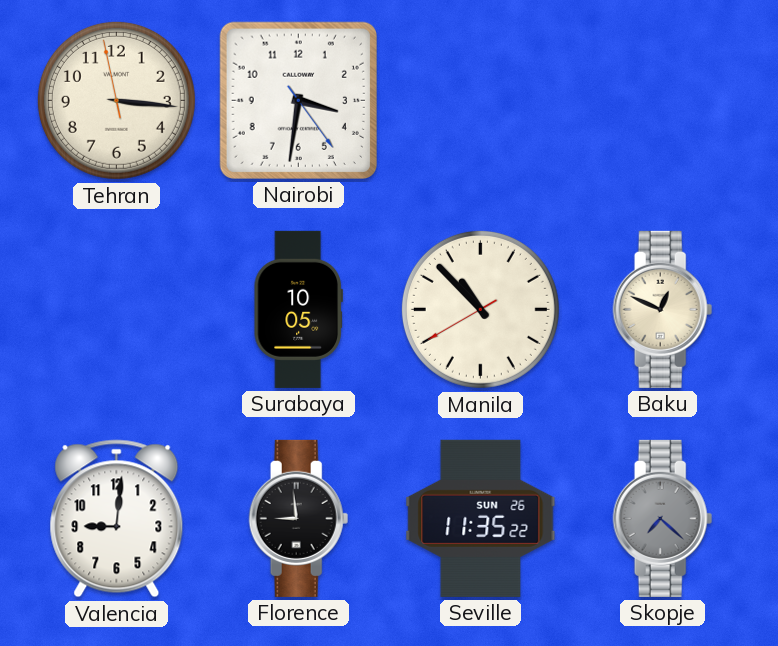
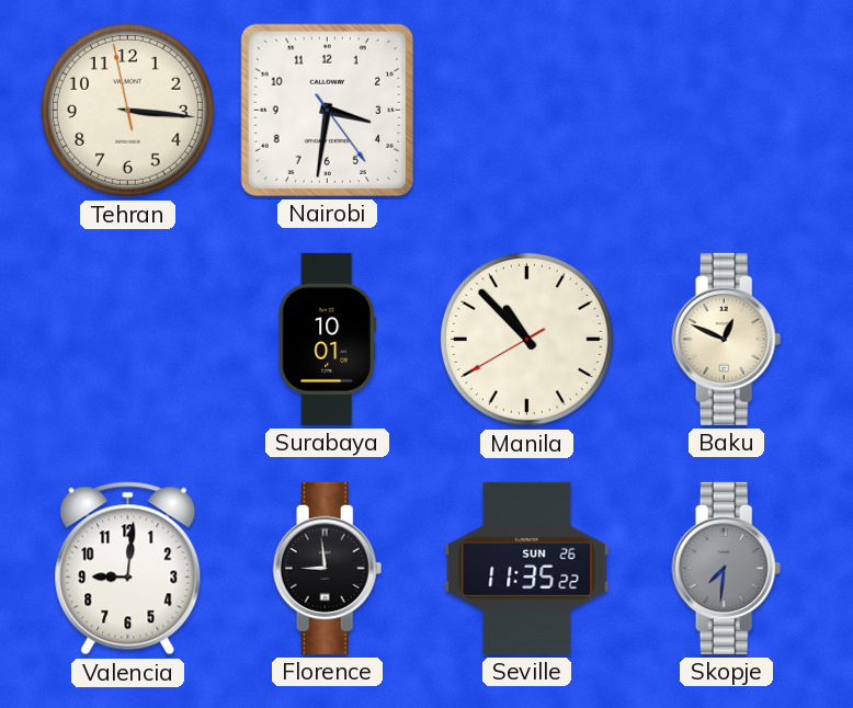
Surabaya: 10:05 -> 10:01 (327, 339)
Skopje: 7:22 -> 7:31 (727, 568)
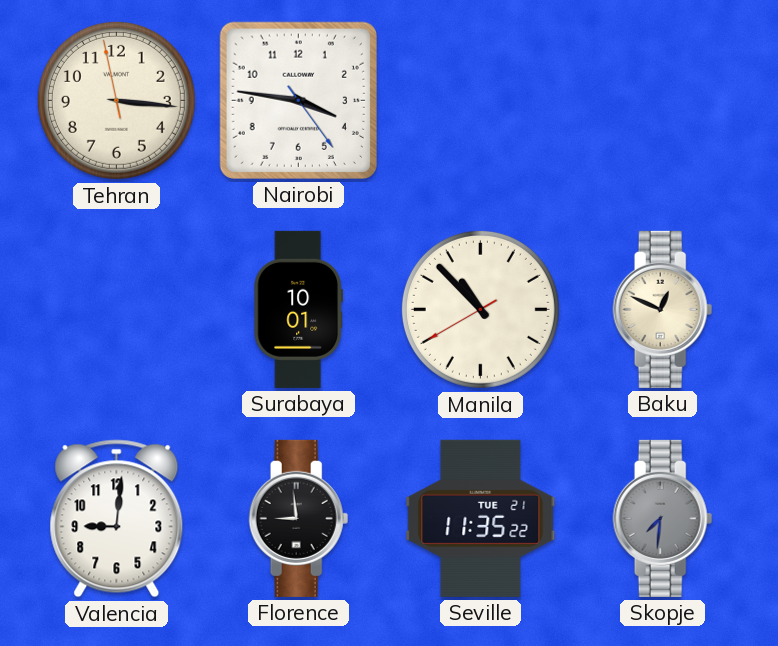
Nairobi: 3:31 -> 3:46 (298, 100)
Seville date: SUN 26 -> TUE 21 (481, 518)
